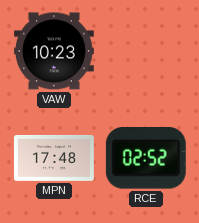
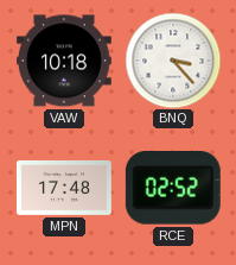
VAW: 10:23 -> 10:18 (64, 61)
BNQ: none -> 3:23 (173, 61)
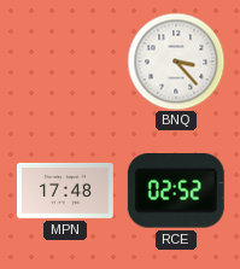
VAW: 10:18 -> none (64, 61)
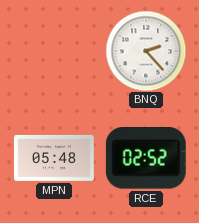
BNQ: 3:23 -> 2:23 (146, 51)
MPN: 17:48 -> 05:48 (54, 158)
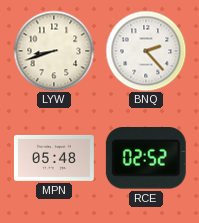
LYW: none -> 8:42 (54, 51)
